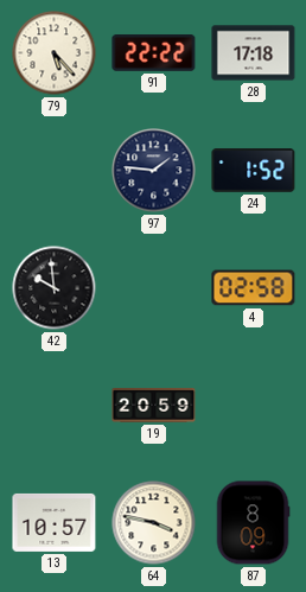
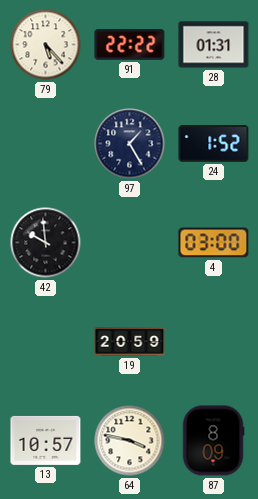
28: 17:18 -> 01:31 (214, 45)
97: 1:46 -> 1:25 (130, 144)
4: 02:58 -> 03:00 (214, 243)
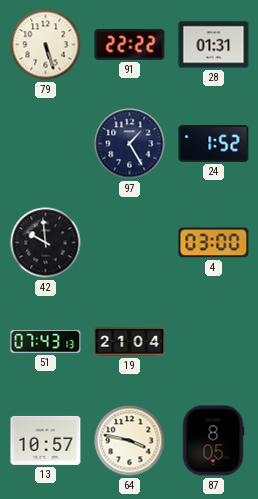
79: 5:23 -> 5:27 (46, 45)
51: none -> 07:43 (46, 342)
19: 20:59 -> 21:04 (130, 342)
87: 8:09 -> 8:05 (213, 441)
